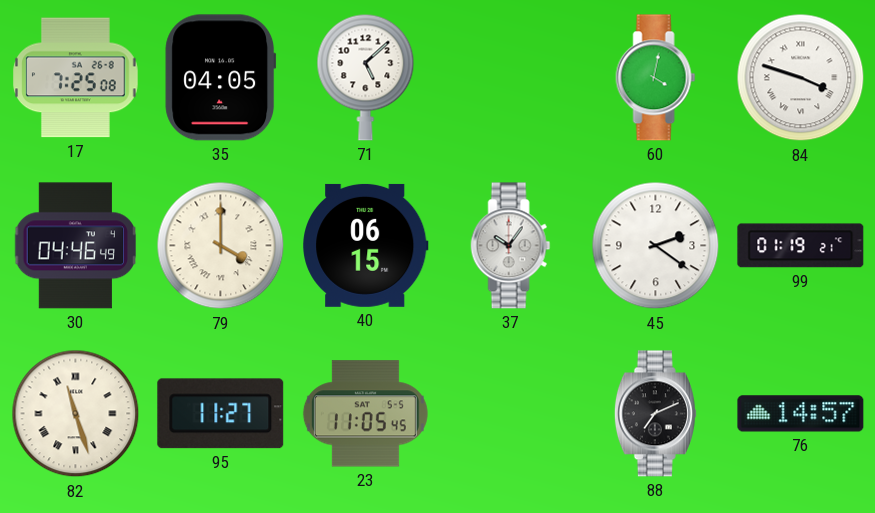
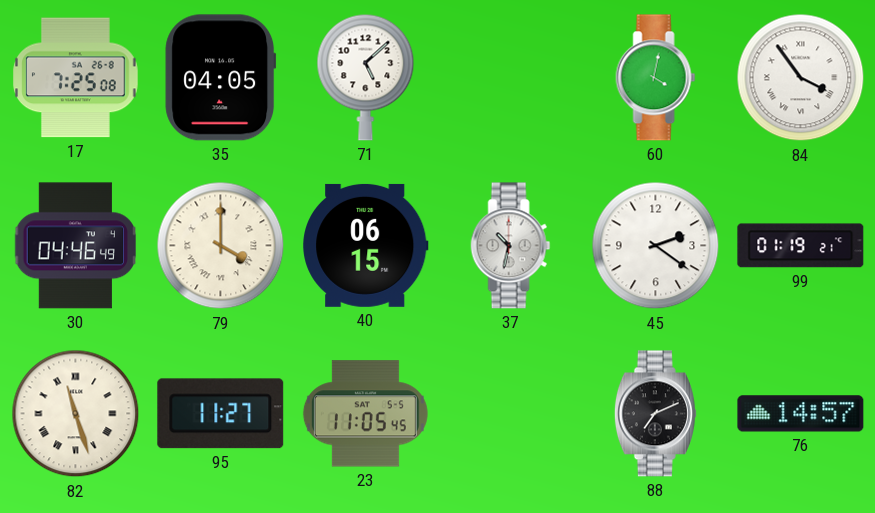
84: 3:48 -> 3:54 (801, 78)
37: 10:06 -> 10:32 (511, 246)
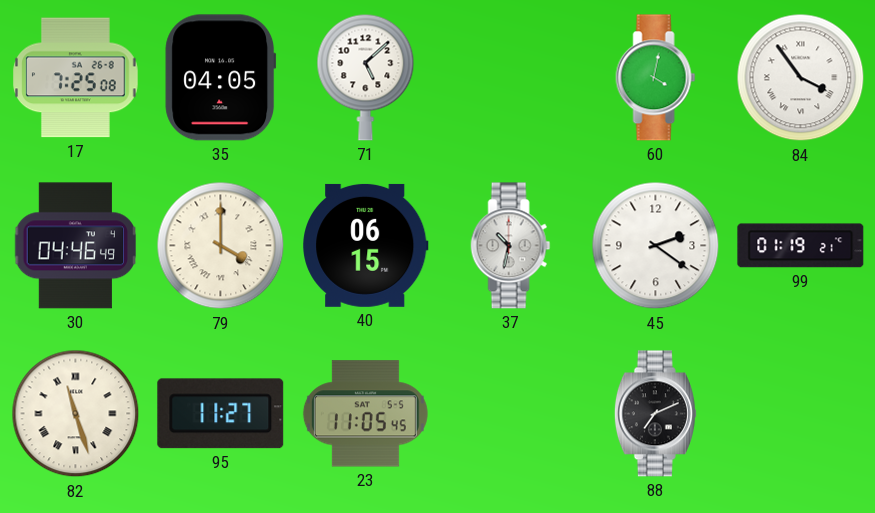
76: 14:57 -> none (801, 414)
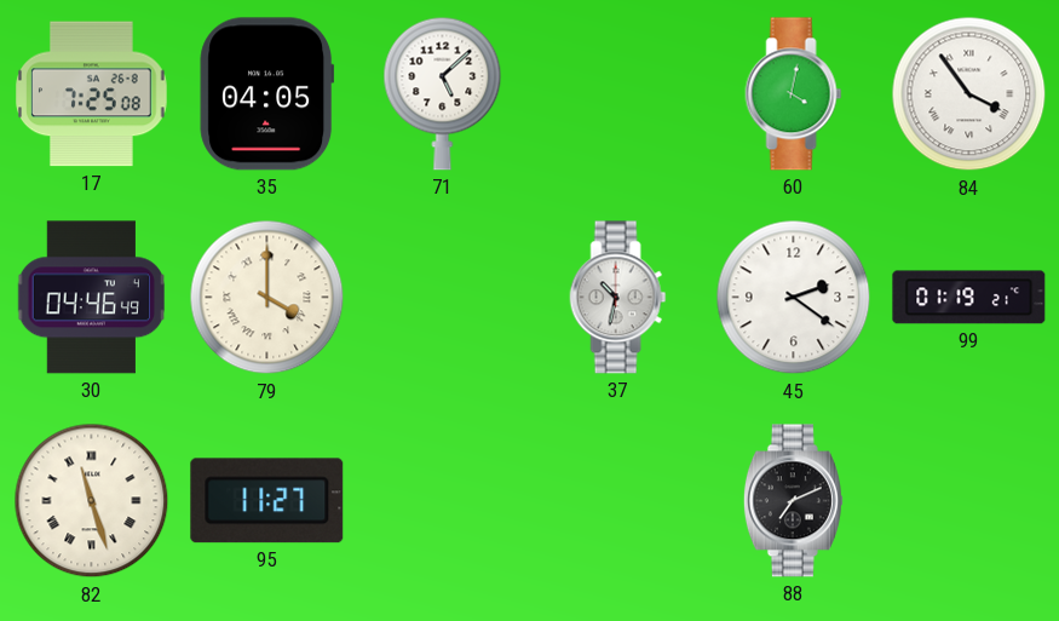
40: 06:15 -> none (366, 245)
23: 11:05 -> none (365, 414)
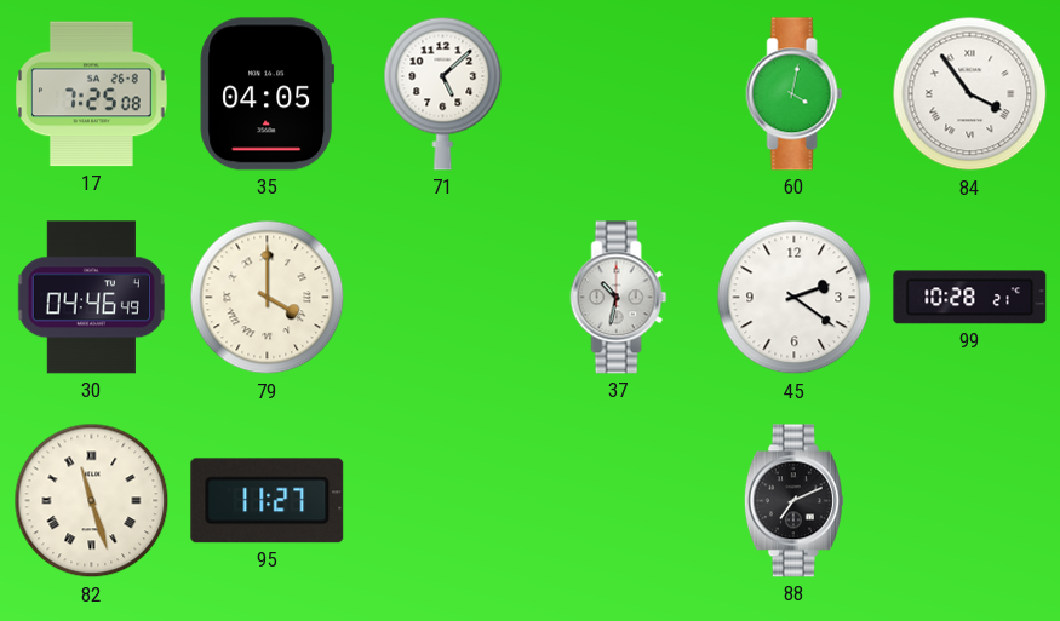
99: 01:19 -> 10:28 (970, 298)
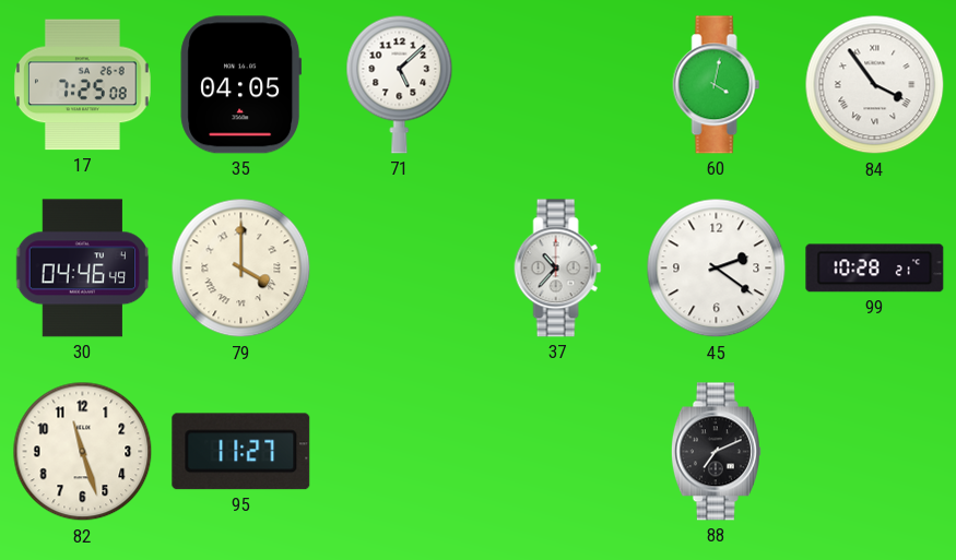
37: 10:32 -> 10:37 (558, 269)
82 numerals: Roman -> Arabic (83, 452)
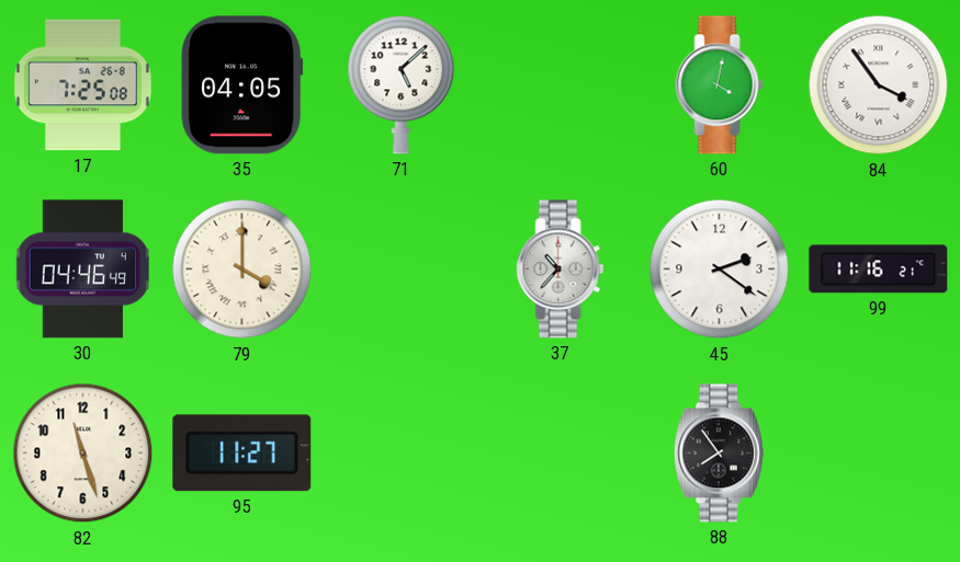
99: 10:28 -> 11:16 (879, 269)
88: 7:11 -> 7:54 (719, 454)
